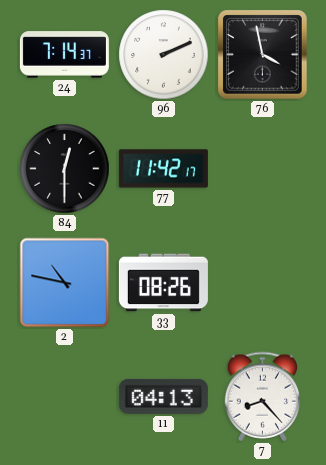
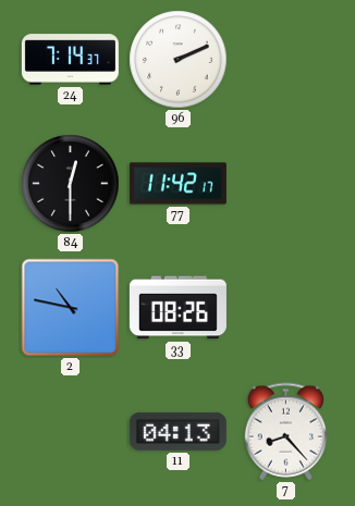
76: 3:58 -> none (263, 55)
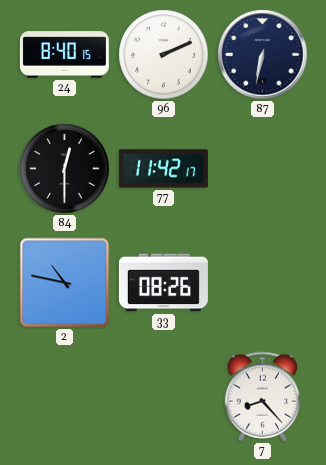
24: 7:14 -> 8:40 (64, 55)
87: none -> 6:32 (263, 55)
11: 04:13 -> none (177, 431)
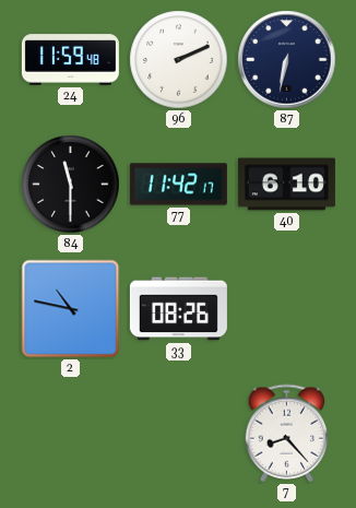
24: 8:40 -> 11:59 (70, 60)
84: 12:30 -> 11:30 (71, 185)
40: none -> 6:10 (286, 185)
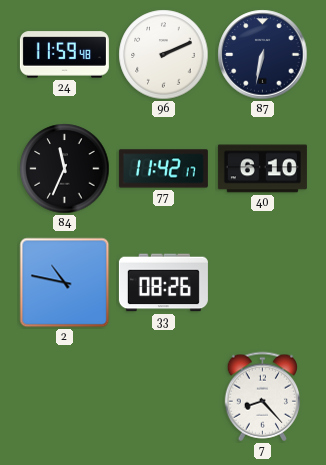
84: 11:30 -> 11:34 (65, 169)
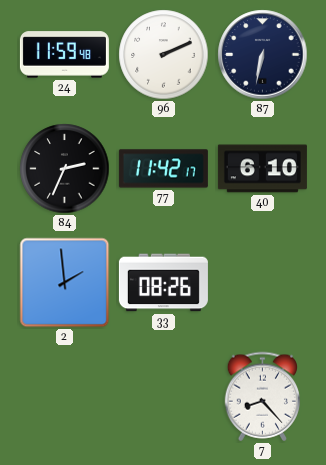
84: 11:34 -> 2:34 (65, 169)
2: 10:47 -> 1:59 (65, 283)
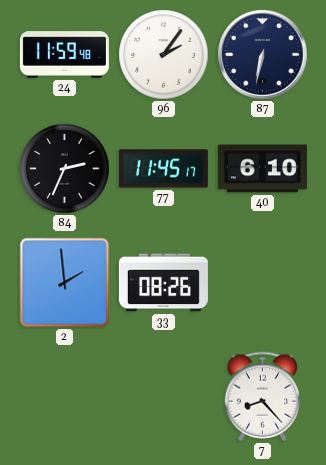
96: 2:11 -> 2:06 (164, 55)
77: 11:42 -> 11:45 (163, 169)
